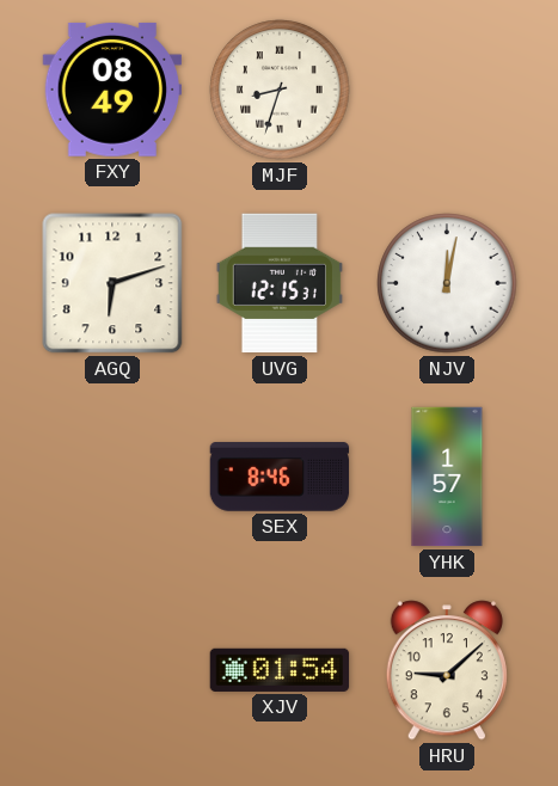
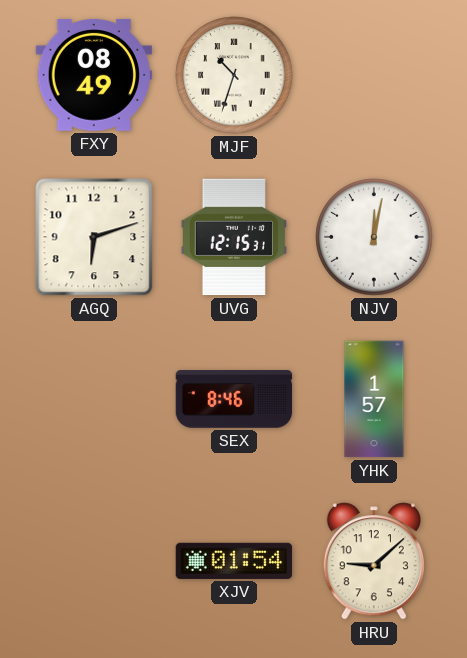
MJF: 8:33 -> 10:33 (234, 75)
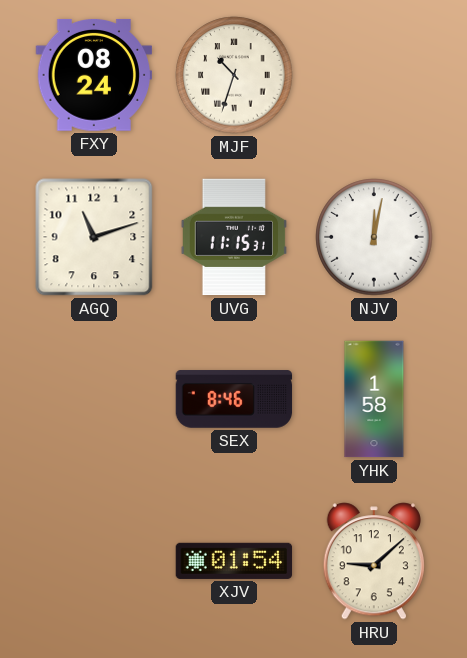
FXY: 08:49 -> 08:24 (94, 75)
AGQ: 6:12 -> 11:12 (94, 237)
UVG: 12:15 -> 11:15 (233, 237)
YHK: 1:57 -> 1:58 (374, 399)
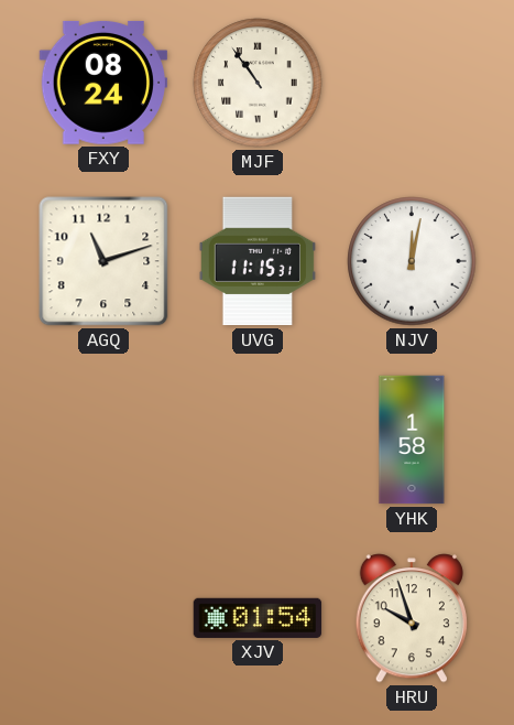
MJF: 10:33 -> 10:54 (258, 83)
SEX: 8:46 -> none (234, 399)
HRU: 9:08 -> 9:57 (412, 618)
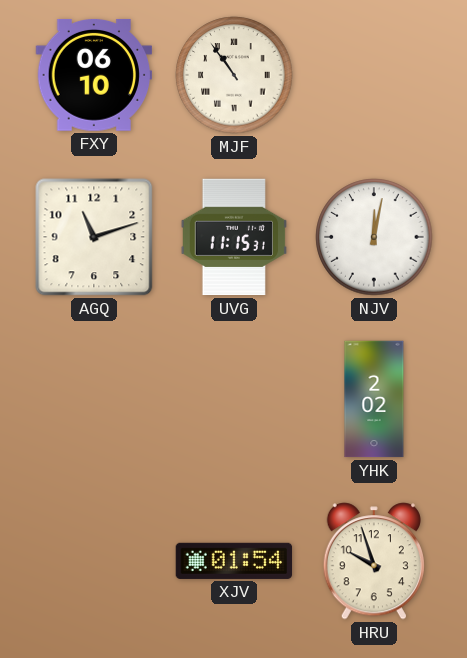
FXY: 08:24 -> 06:10 (94, 75)
YHK: 1:58 -> 2:02 (374, 399)
